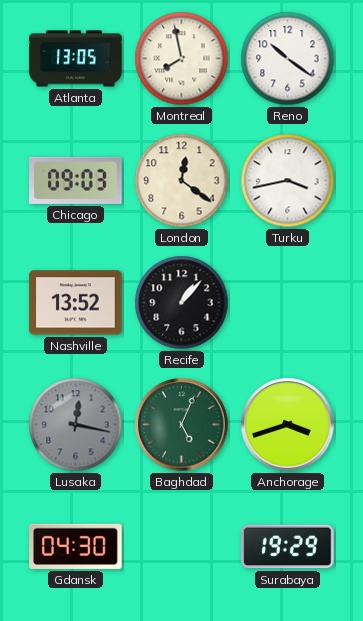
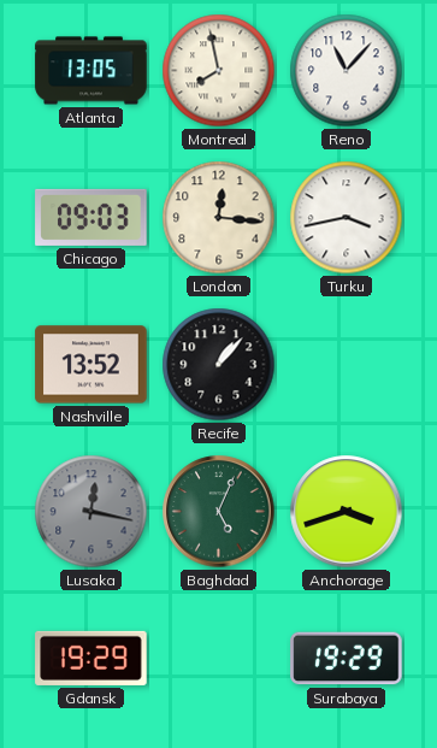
Reno: 10:21 -> 11:07 (347, 71)
London: 12:21 -> 12:16 (219, 218)
Gdansk: 04:30 -> 19:29 (91, 658)
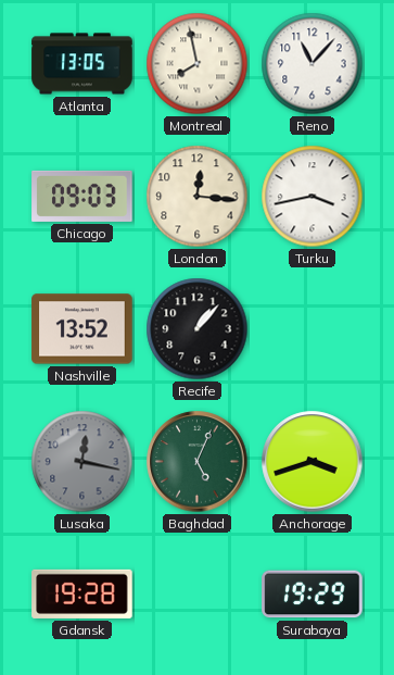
Gdansk: 19:29 -> 19:28 (82, 593)
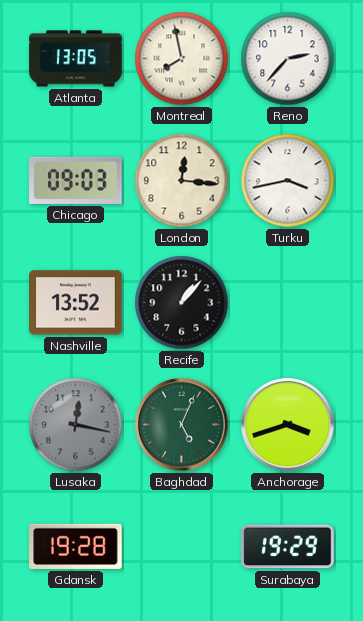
Reno: 11:07 -> 2:37 (288, 59)
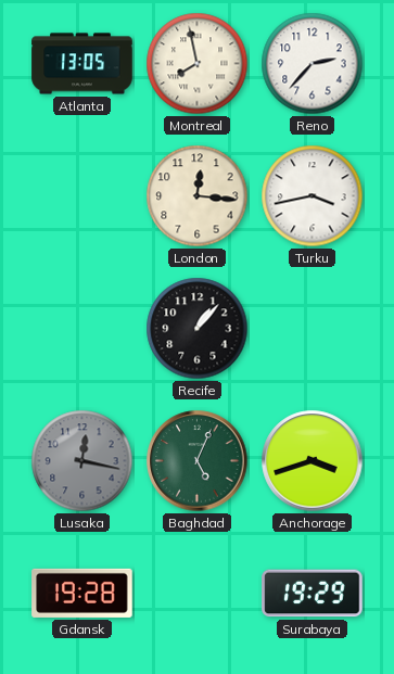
Chicago: 09:03 -> none (76, 180)
Nashville: 13:52 -> none (76, 303)
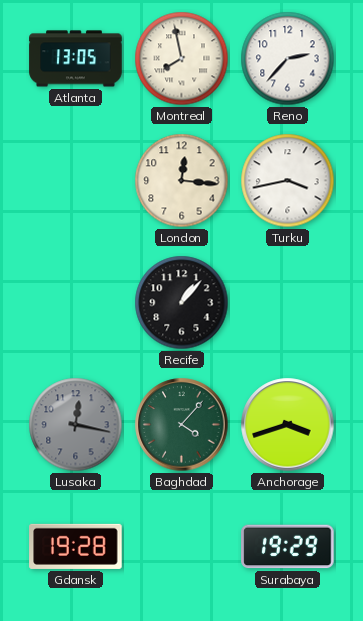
Baghdad: 5:04 -> 4:07 (182, 425)
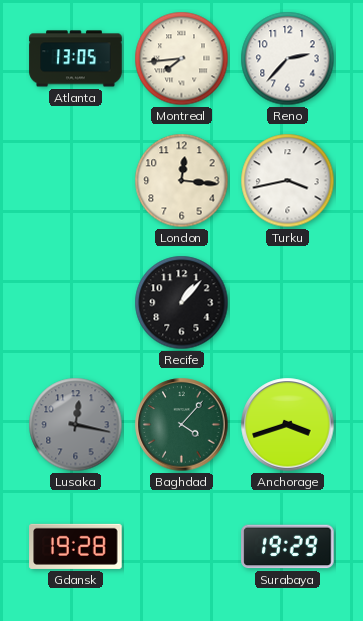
Montreal: 7:58 -> 7:44 (182, 59)
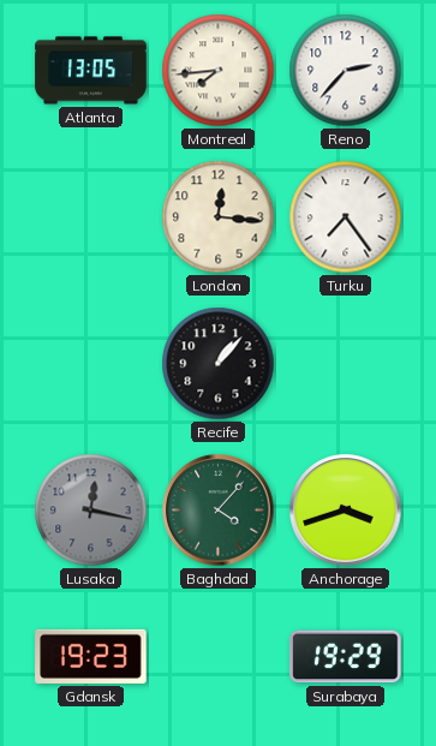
Turku: 3:43 -> 7:24 (346, 217)
Gdansk: 19:28 -> 19:23 (91, 656)
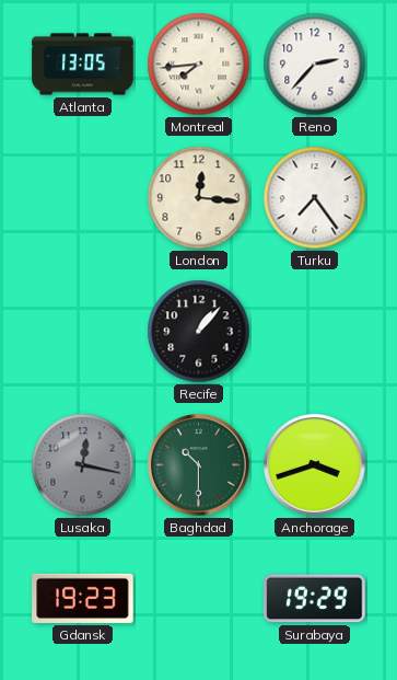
Baghdad: 4:07 -> 10:30 (199, 465)
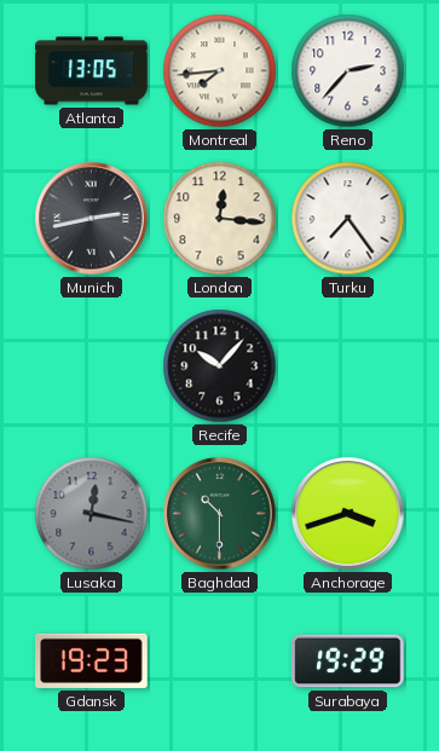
Munich: none -> 2:43 (92, 219)
Recife: 1:07 -> 10:07 (220, 366)
